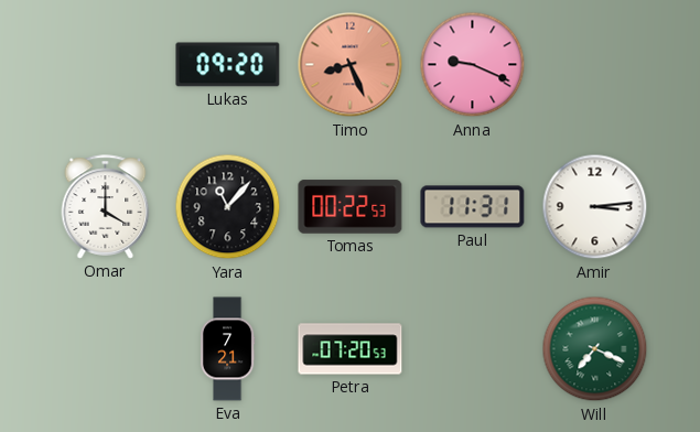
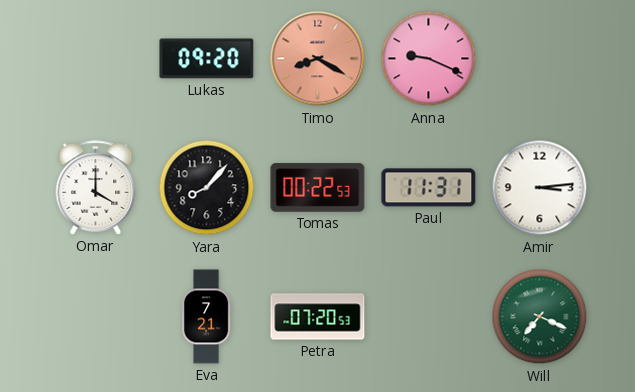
Timo: 8:26 -> 8:20 (318, 59)
Yara: 11:07 -> 8:07 (207, 188)
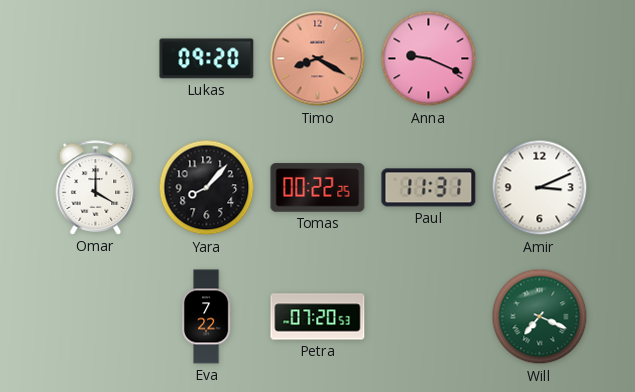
Tomas: 00:22:53 -> 00:22:25 (318, 188)
Amir: 3:14 -> 3:11 (540, 188)
Eva: 7:21 -> 7:22 (206, 317)
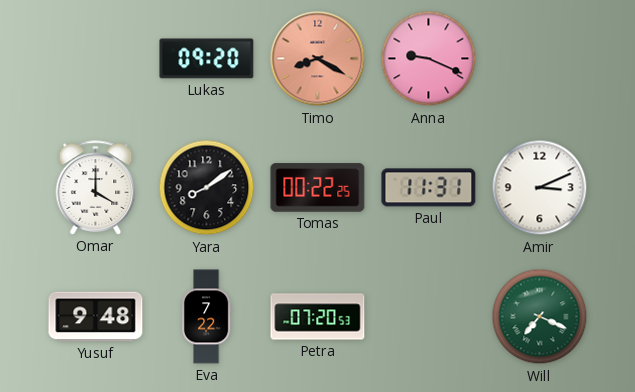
Yara: 8:07 -> 8:09 (207, 188)
Yusuf: none -> 9:48 (96, 317)
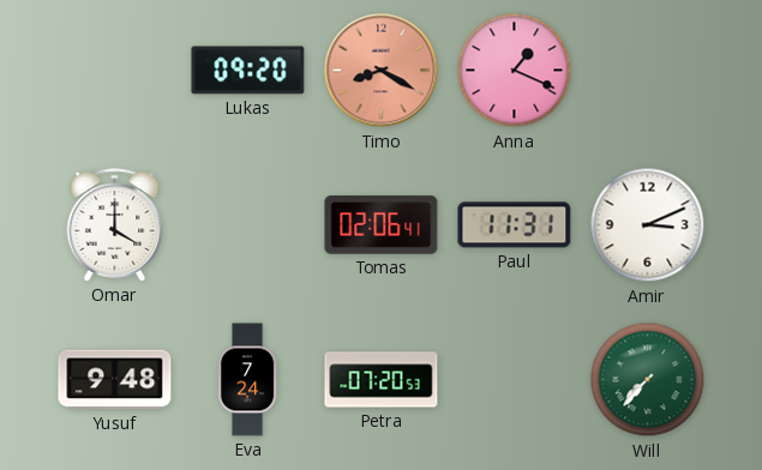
Anna: 9:19 -> 1:19 (515, 71)
Yara: 8:09 -> none (207, 188)
Tomas: 00:22 -> 02:06 (382, 225)
Eva: 7:22 -> 7:24 (247, 380)
Will: 7:19 -> 7:37 (648, 380)
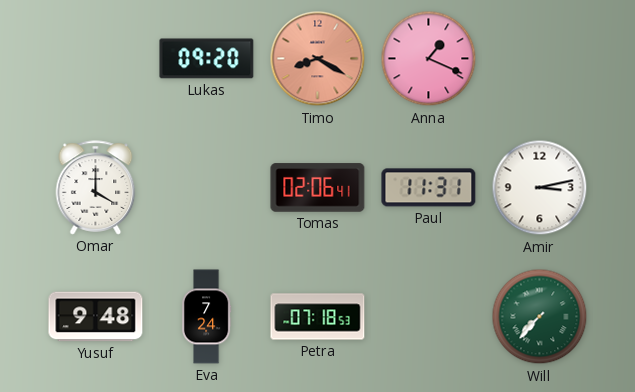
Amir: 3:11 -> 3:13 (540, 188)
Petra: 07:20 -> 07:18 (318, 317)
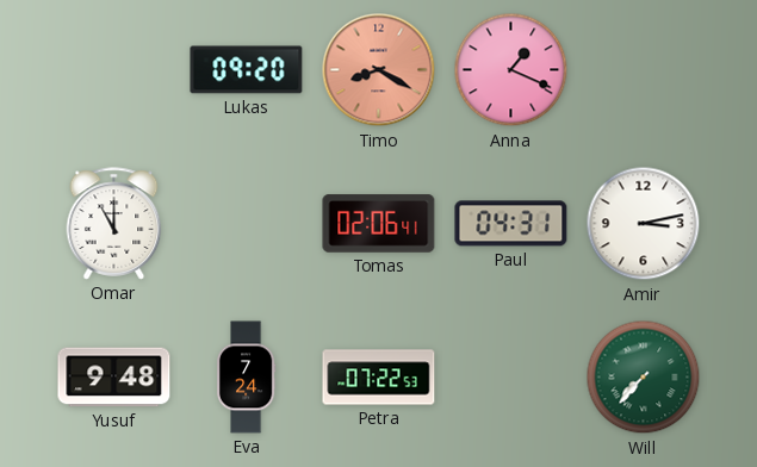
Omar: 4:00 -> 11:00 (114, 224)
Paul: 11:31 -> 04:31 (511, 224)
Petra: 07:18 -> 07:22 (379, 378)
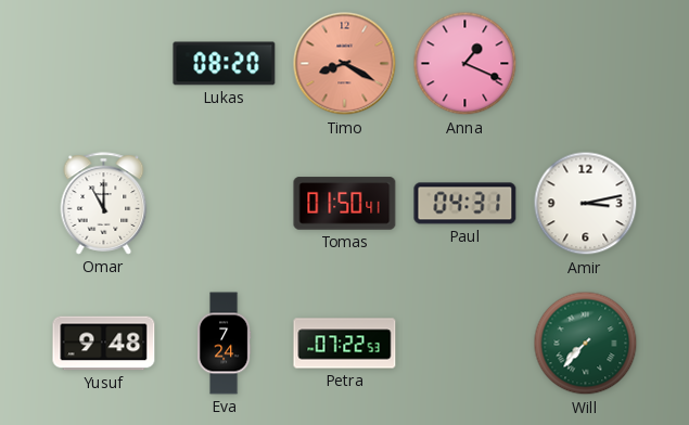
Lukas: 09:20 -> 08:20 (225, 64)
Tomas: 02:06 -> 01:50 (345, 204)
